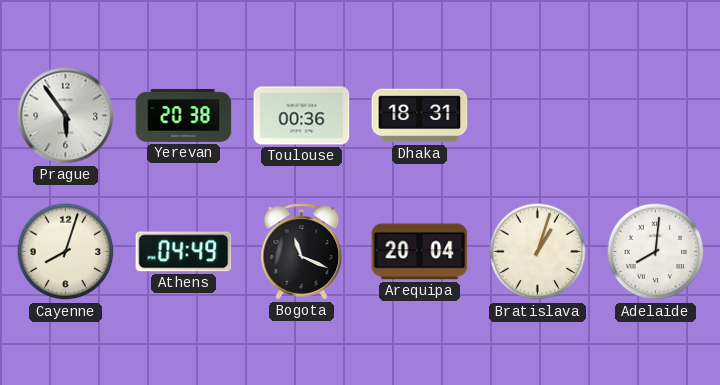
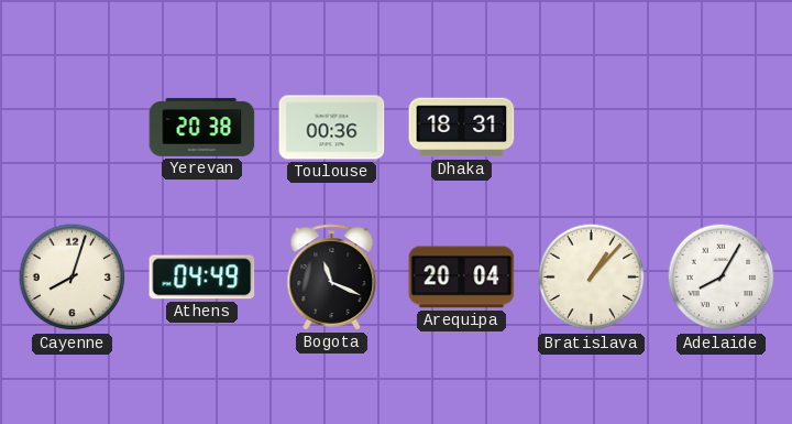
Prague: 5:54 -> none (66, 116)
Bratislava: 1:03 -> 1:07 (592, 278)
Adelaide: 8:01 -> 8:05 (722, 278)
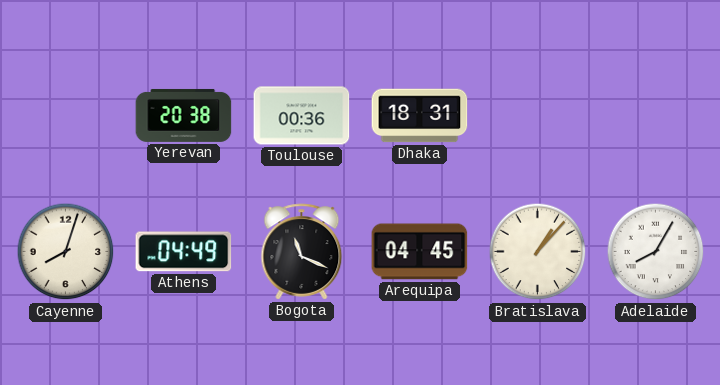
Arequipa: 20:04 -> 04:45 (420, 252)
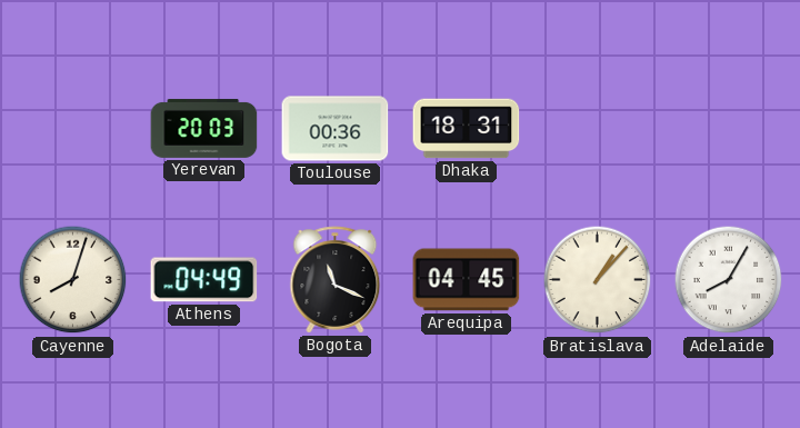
Yerevan: 20:38 -> 20:03 (204, 128)
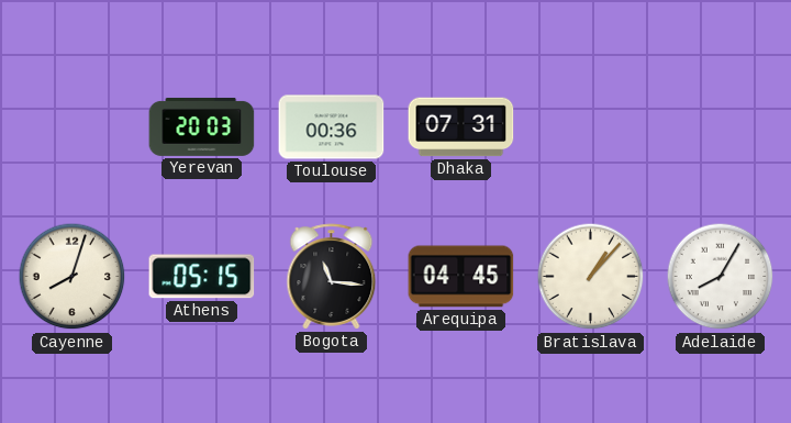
Dhaka: 18:31 -> 07:31 (461, 127)
Athens: 04:49 -> 05:15 (202, 277)
Bogota: 11:19 -> 11:16 (332, 277)
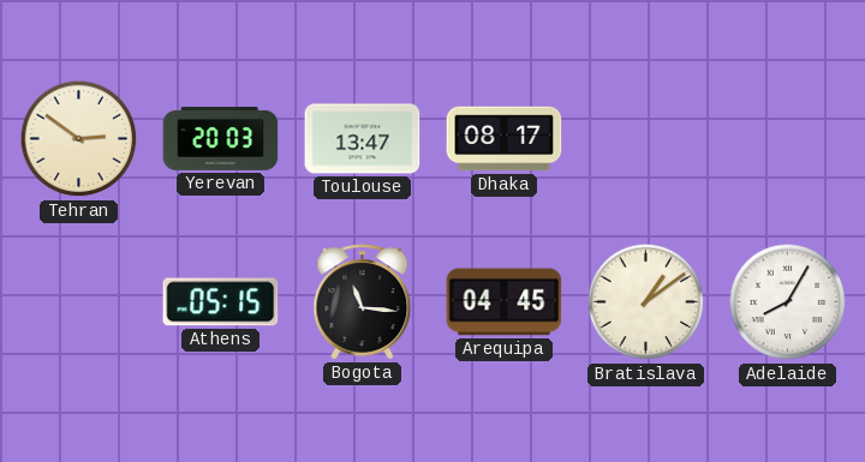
Tehran: none -> 2:51 (79, 139)
Toulouse: 00:36 -> 13:47 (363, 139)
Dhaka: 07:31 -> 08:17 (505, 139)
Cayenne: 8:03 -> none (73, 277)
Bratislava: 1:07 -> 1:09 (646, 302)
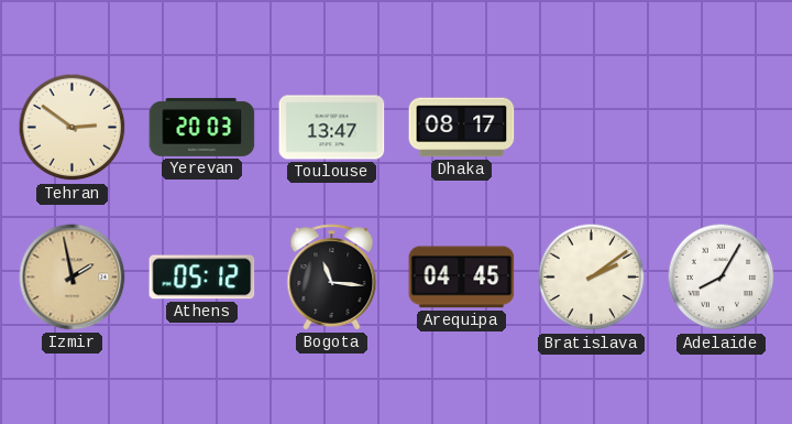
Izmir: none -> 1:58 (73, 278)
Athens: 05:15 -> 05:12 (202, 278)
Bratislava: 1:09 -> 2:09 (592, 278)
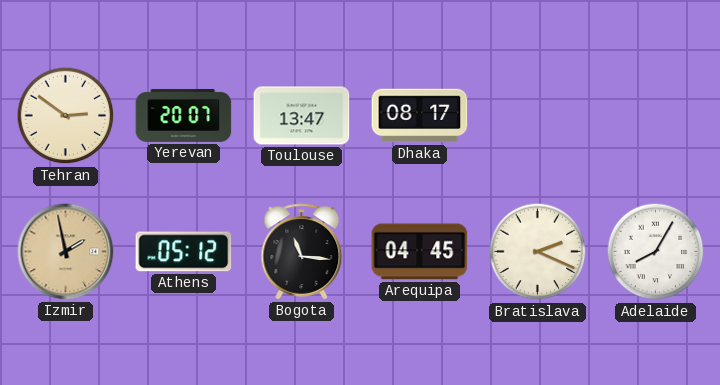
Yerevan: 20:03 -> 20:07 (184, 115)
Bratislava: 2:09 -> 2:19 (538, 252)
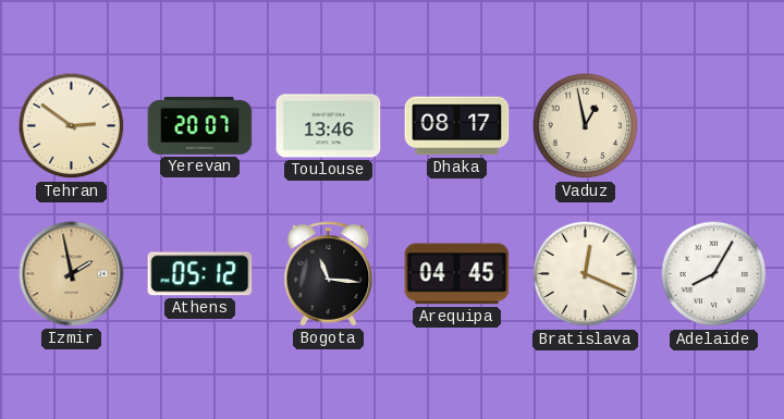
Toulouse: 13:47 -> 13:46 (329, 126)
Vaduz: none -> 12:58 (586, 126)
Bratislava: 2:19 -> 12:19 (586, 274)
